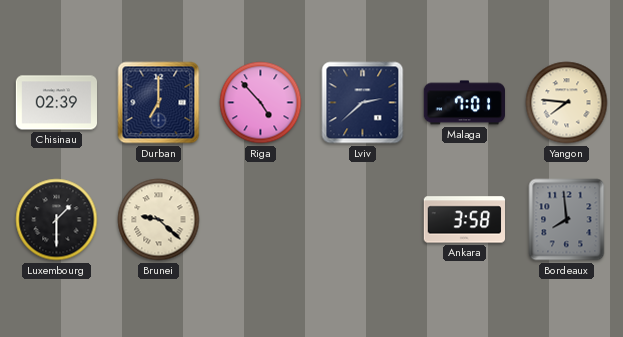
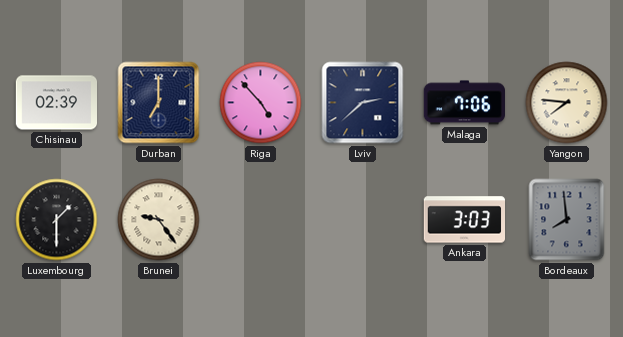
Malaga: 7:01 -> 7:06 (464, 103)
Brunei: 9:22 -> 9:24 (159, 220)
Ankara: 3:58 -> 3:03 (464, 220)
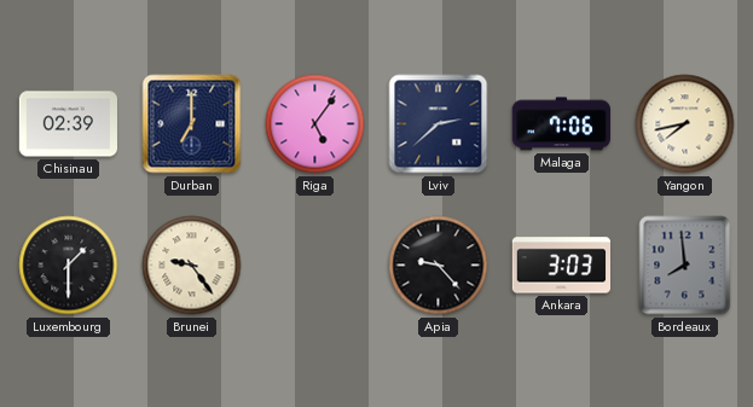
Riga: 4:53 -> 5:06 (315, 124)
Yangon: 7:46 -> 7:43 (685, 124)
Apia: none -> 9:23 (439, 266)
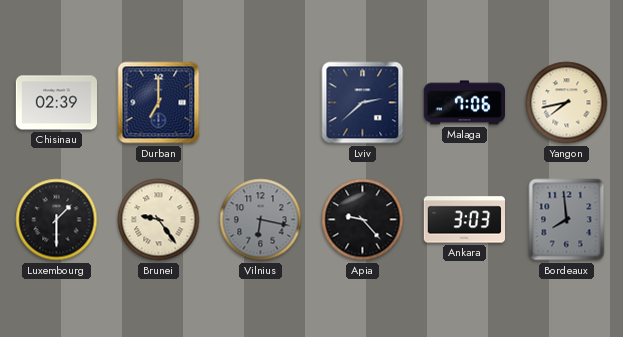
Riga: 5:06 -> none (315, 124)
Vilnius: none -> 6:17 (261, 220)
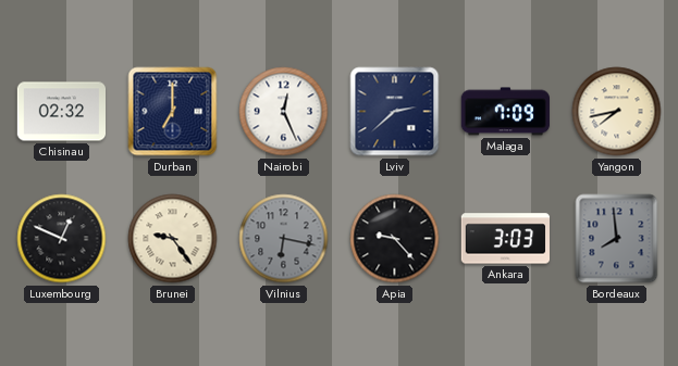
Chisinau: 02:39 -> 02:32 (61, 112)
Nairobi: none -> 12:26 (284, 112)
Malaga: 7:06 -> 7:09 (505, 112)
Luxembourg: 1:30 -> 12:49 (62, 239)
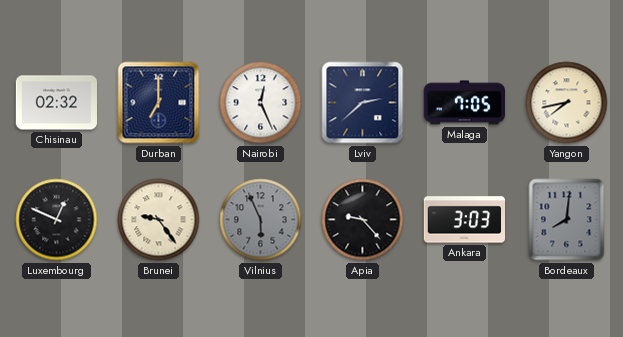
Malaga: 7:09 -> 7:05 (464, 103)
Vilnius: 6:17 -> 5:56 (261, 220)
Bordeaux: 7:59 -> 8:01 (567, 220)
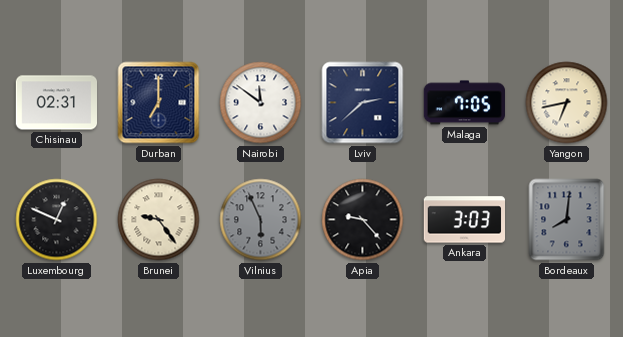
Chisinau: 02:32 -> 02:31 (56, 103)
Nairobi: 12:26 -> 11:51 (261, 103)
Yangon: 7:43 -> 6:43 (567, 103)
